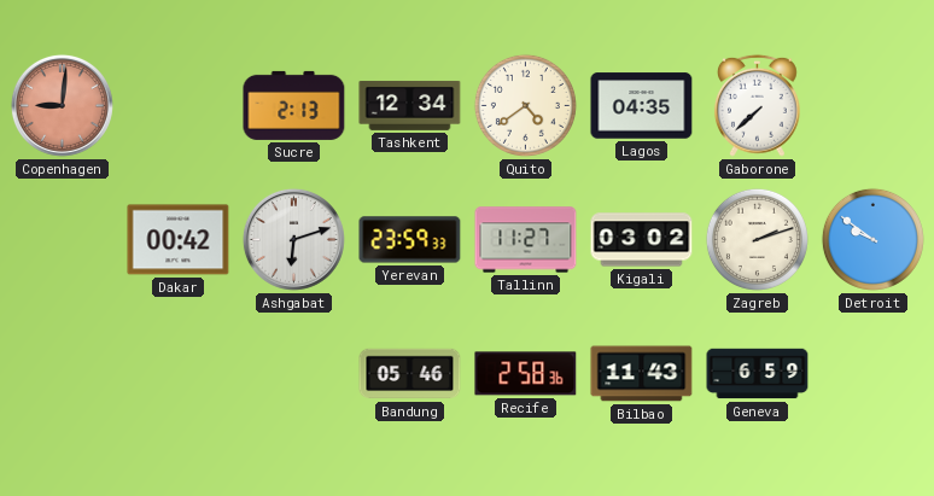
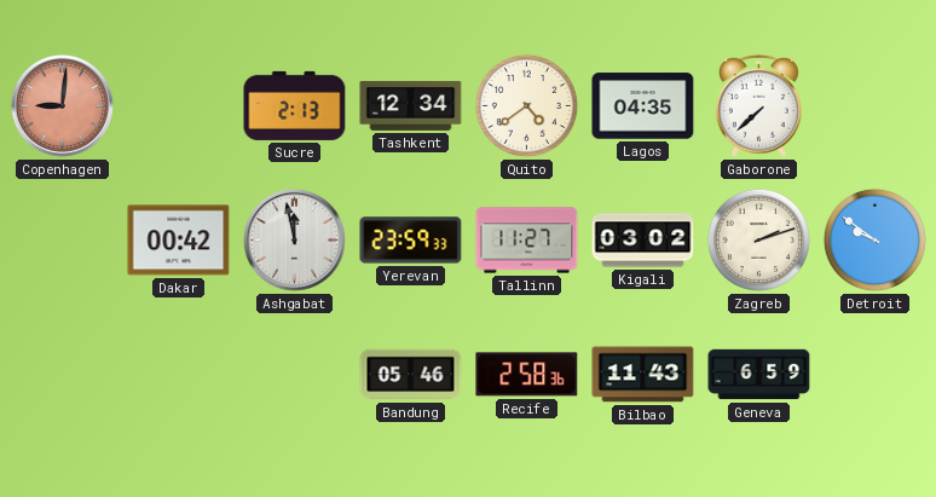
Ashgabat: 6:12 -> 11:58 (294, 239)
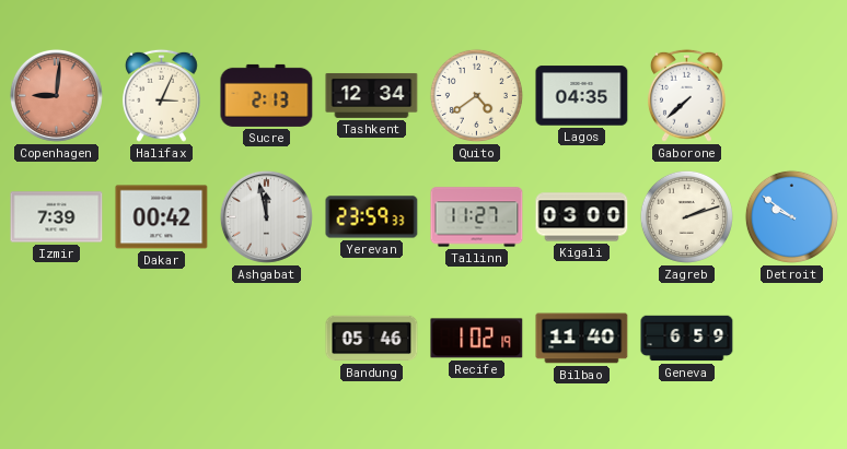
Halifax: none -> 3:04 (161, 95)
Izmir: none -> 7:39 (57, 217)
Kigali: 03:02 -> 03:00 (582, 217)
Recife: 2:58 -> 1:02 (477, 339)
Bilbao: 11:43 -> 11:40 (582, 339)
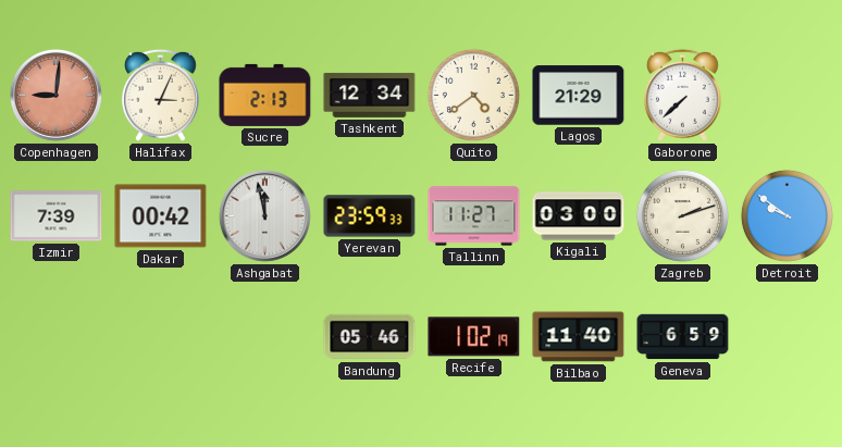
Lagos: 04:35 -> 21:29 (579, 96)
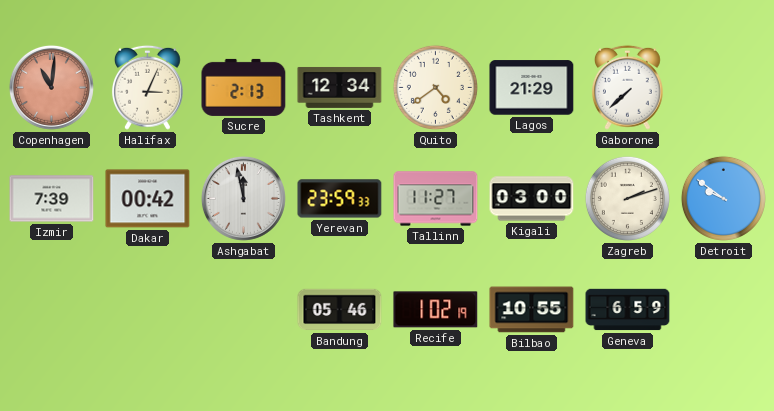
Copenhagen: 9:01 -> 11:01 (51, 87)
Bilbao: 11:40 -> 10:55 (532, 310)
